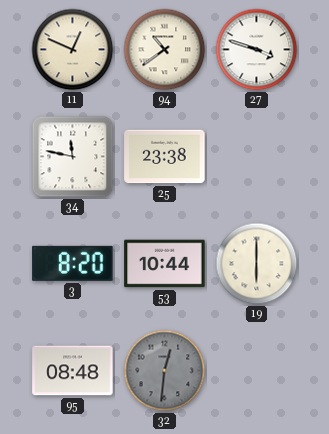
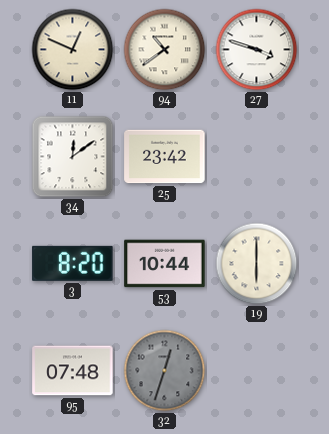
34: 11:47 -> 12:09 (73, 157)
25: 23:38 -> 23:42 (165, 157)
95: 08:48 -> 07:48 (73, 371)
32: 12:31 -> 12:33 (165, 371)
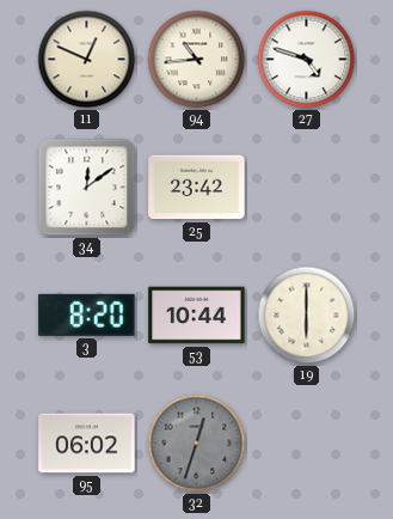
94: 10:39 -> 10:44 (197, 60)
27: 3:48 -> 4:48 (307, 60)
95: 07:48 -> 06:02 (87, 444)
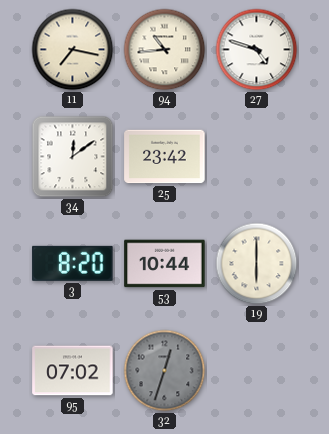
11: 12:49 -> 7:17 (73, 50)
95: 06:02 -> 07:02 (73, 371)
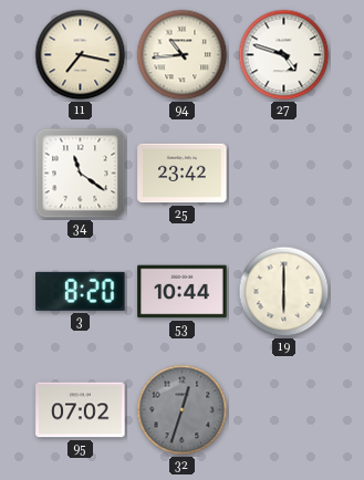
34: 12:09 -> 11:21 (81, 174)
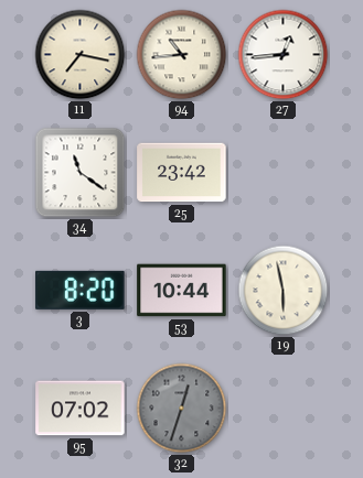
27: 4:48 -> 12:44 (284, 55)
19: 6:00 -> 5:58 (284, 291)
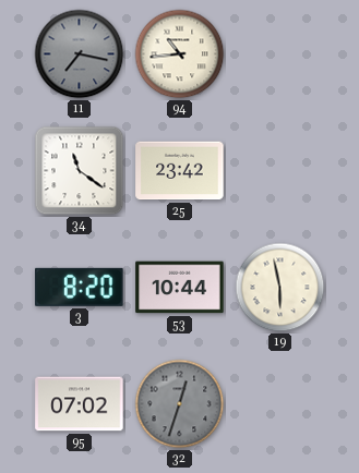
11 dial: cream -> grey (80, 54)
27: 12:44 -> none (284, 55)
